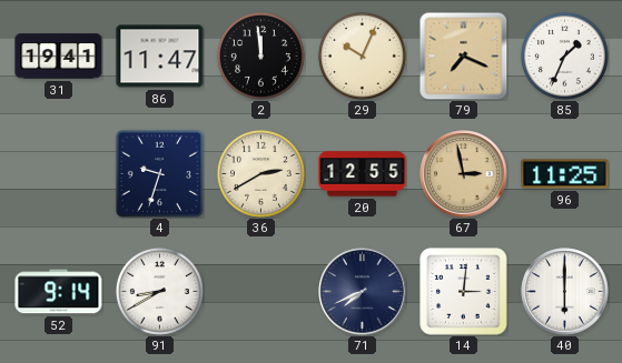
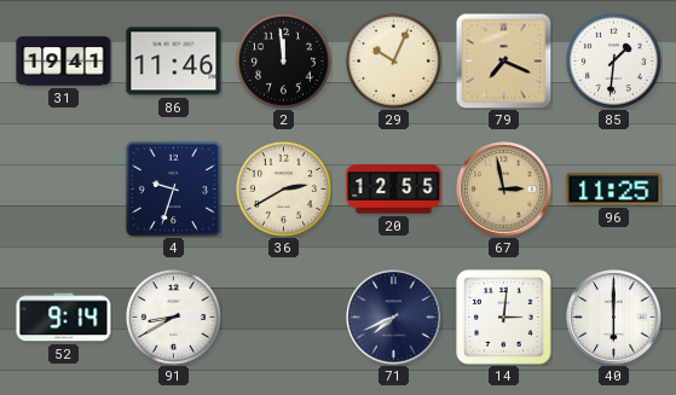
86: 11:47 -> 11:46 (174, 62)
85: 1:34 -> 1:31 (613, 60)
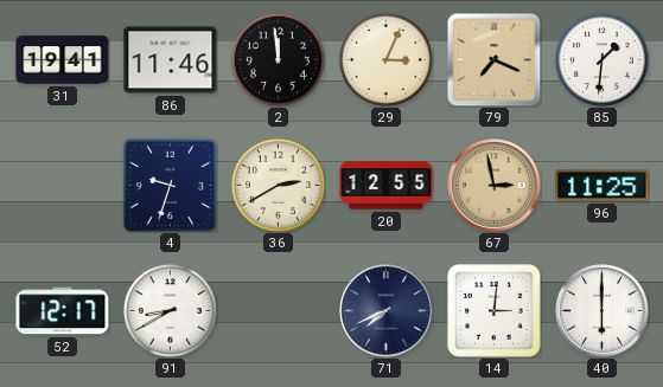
29: 10:04 -> 3:04 (385, 59)
52: 9:14 -> 12:17 (63, 311)
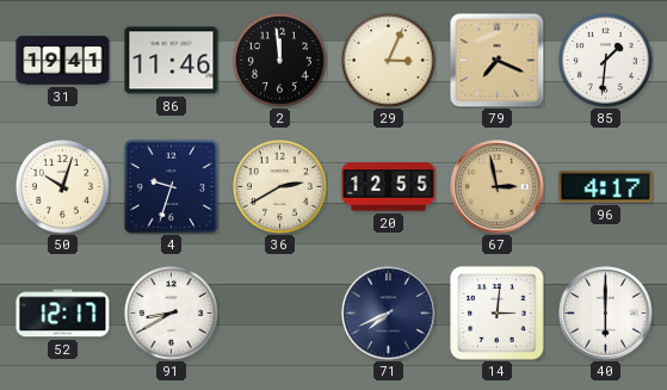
50: none -> 10:03 (62, 186)
96: 11:25 -> 4:17 (606, 187)
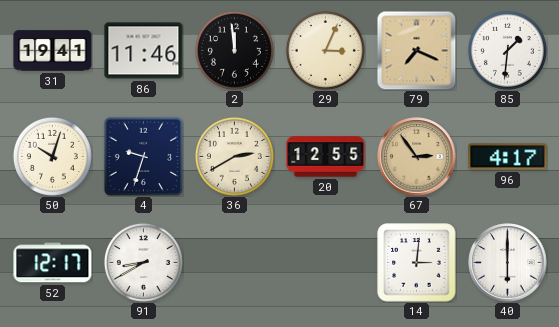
67: 2:58 -> 2:54 (417, 157)
71: 7:41 -> none (389, 314)
